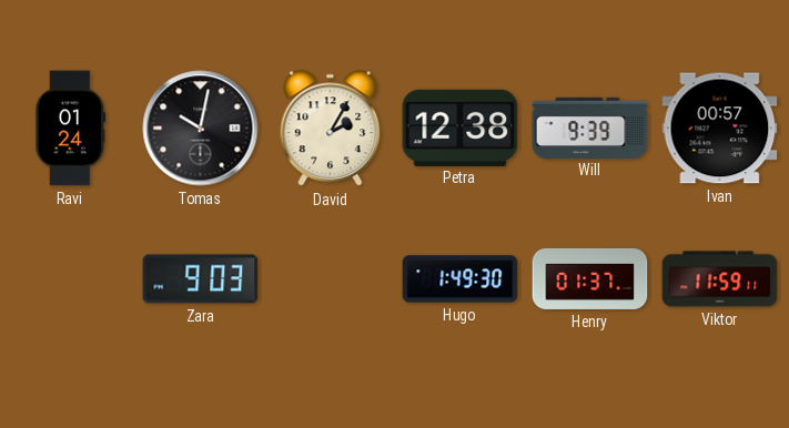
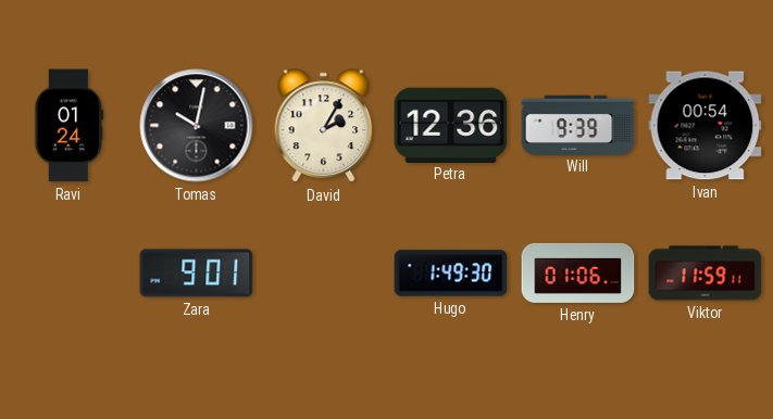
Petra: 12:38 -> 12:36 (451, 125)
Ivan: 00:57 -> 00:54 (706, 126)
Zara: 9:03 -> 9:01 (197, 274)
Henry: 01:37 -> 01:06 (578, 272)
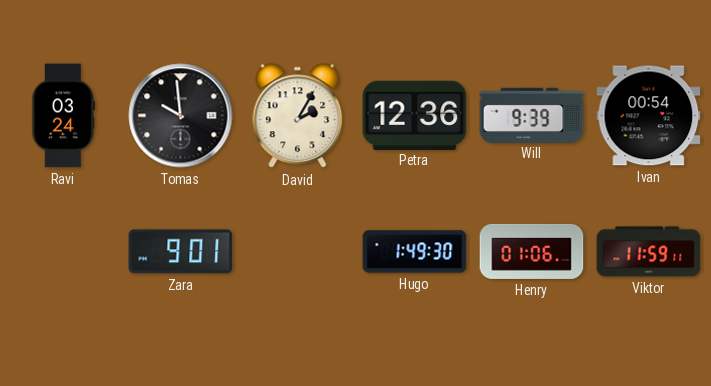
Ravi: 01:24 -> 03:24 (64, 116)
Tomas: 10:02 -> 9:59 (181, 116)
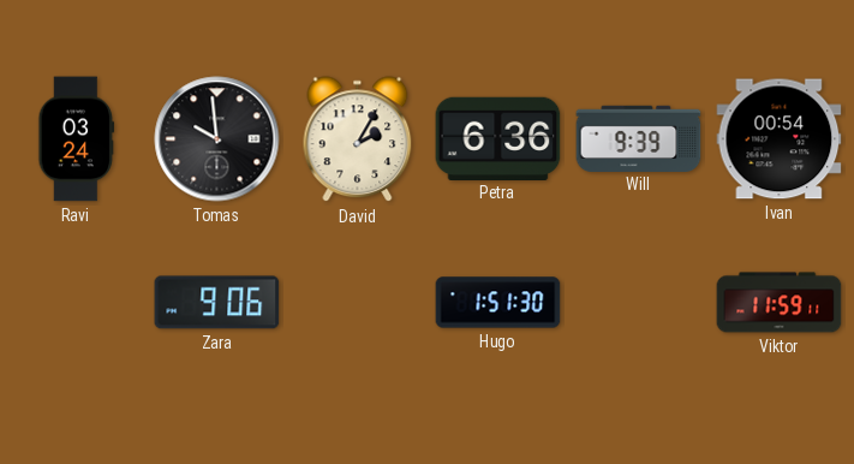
Petra: 12:36 -> 6:36 (498, 138)
Zara: 9:01 -> 9:06 (217, 303)
Hugo: 1:49 -> 1:51 (498, 303)
Henry: 01:06 -> none (532, 251)
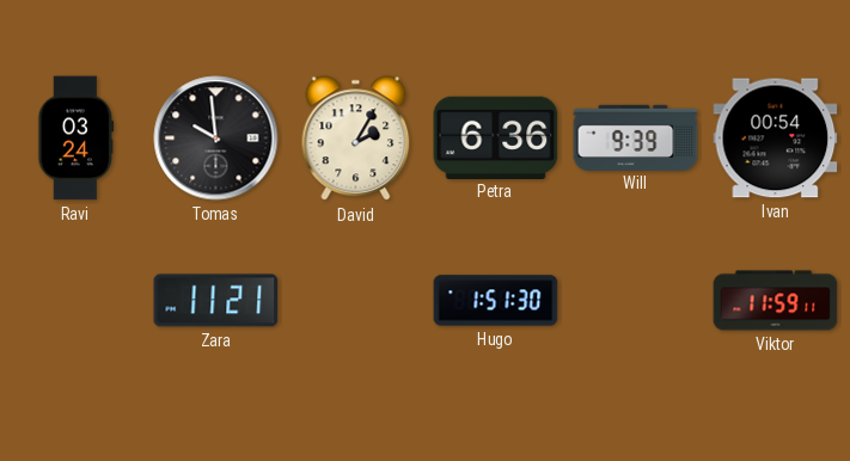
Zara: 9:06 -> 11:21 (216, 301)
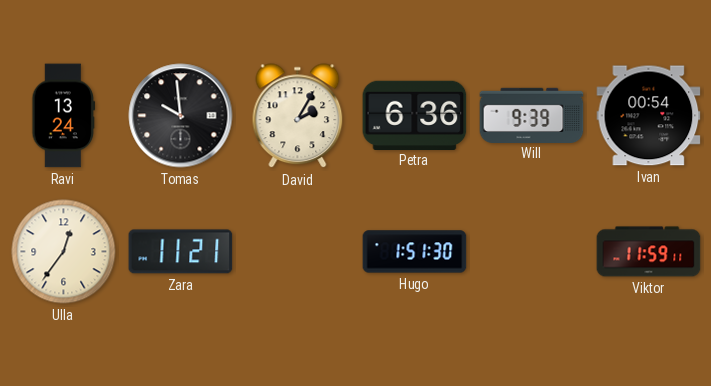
Ravi: 03:24 -> 13:24 (64, 116)
Ulla: none -> 12:36 (64, 252)
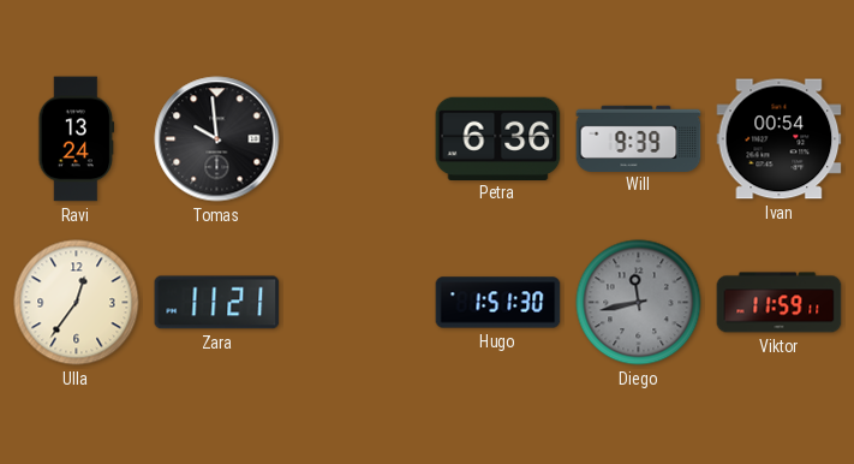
David: 2:05 -> none (298, 116)
Diego: none -> 11:43 (639, 303)
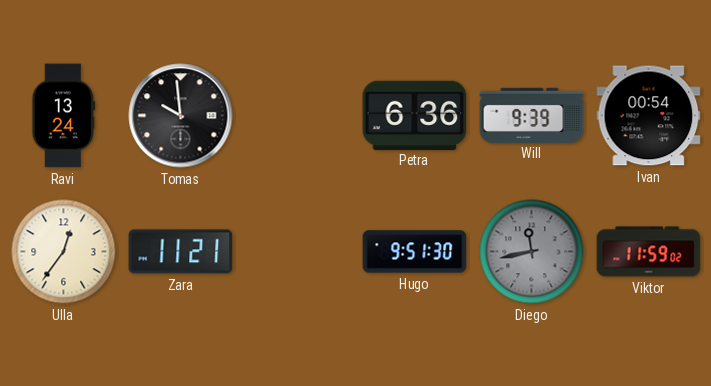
Hugo: 1:51 -> 9:51 (415, 252)
Viktor: 11:59:11 -> 11:59:02 (649, 252)
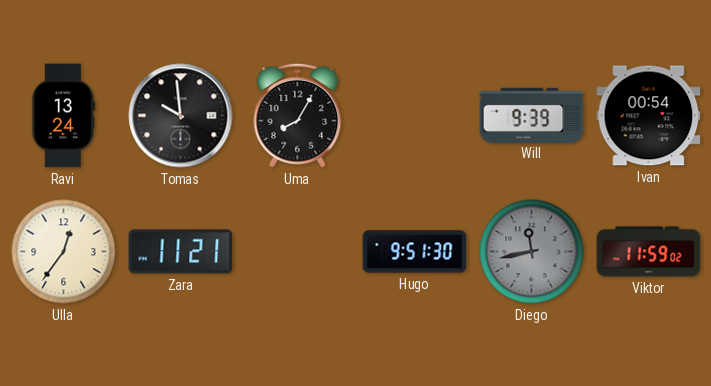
Uma: none -> 8:05 (298, 115)
Petra: 6:36 -> none (415, 115)
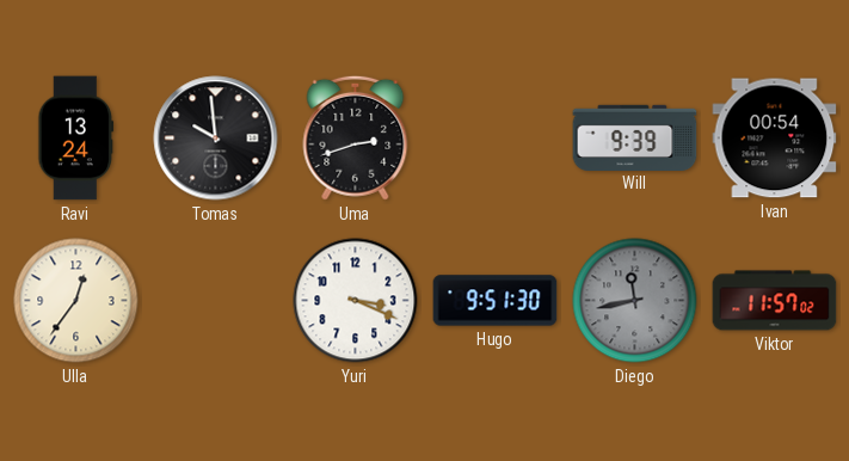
Uma: 8:05 -> 2:42 (356, 137)
Zara: 11:21 -> none (181, 252)
Yuri: none -> 3:19 (356, 301)
Viktor: 11:59 -> 11:57 (775, 301)
